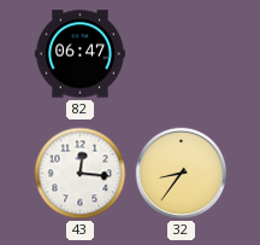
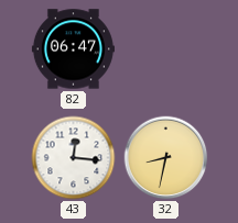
32: 8:36 -> 8:32 (166, 158)
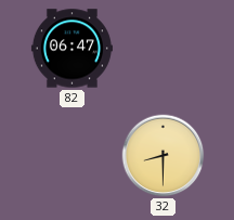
43: 12:16 -> none (74, 158)
32: 8:32 -> 8:30 (164, 156)
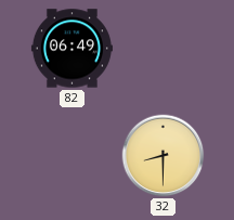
82: 06:47 -> 06:49 (71, 49)
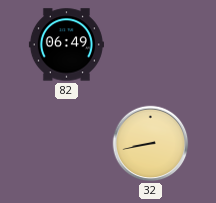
32: 8:30 -> 8:43 (151, 144)
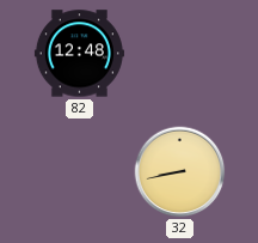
82: 06:49 -> 12:48 (79, 54)
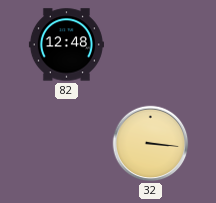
32: 8:43 -> 3:16 (151, 144)
